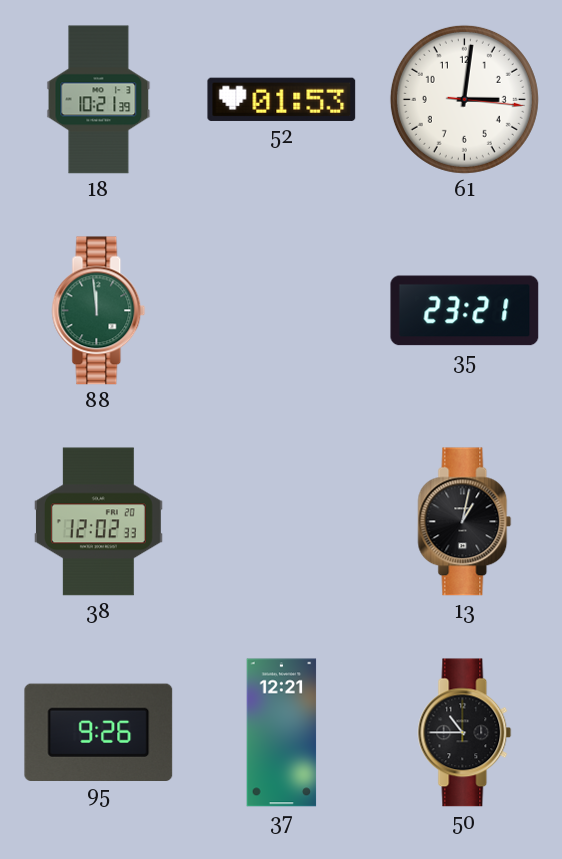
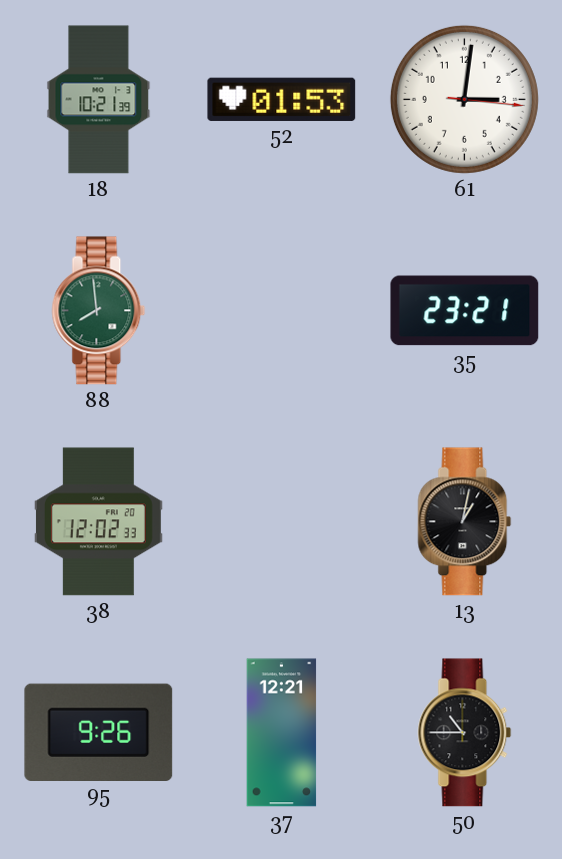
88: 11:59 -> 7:59 (99, 311)
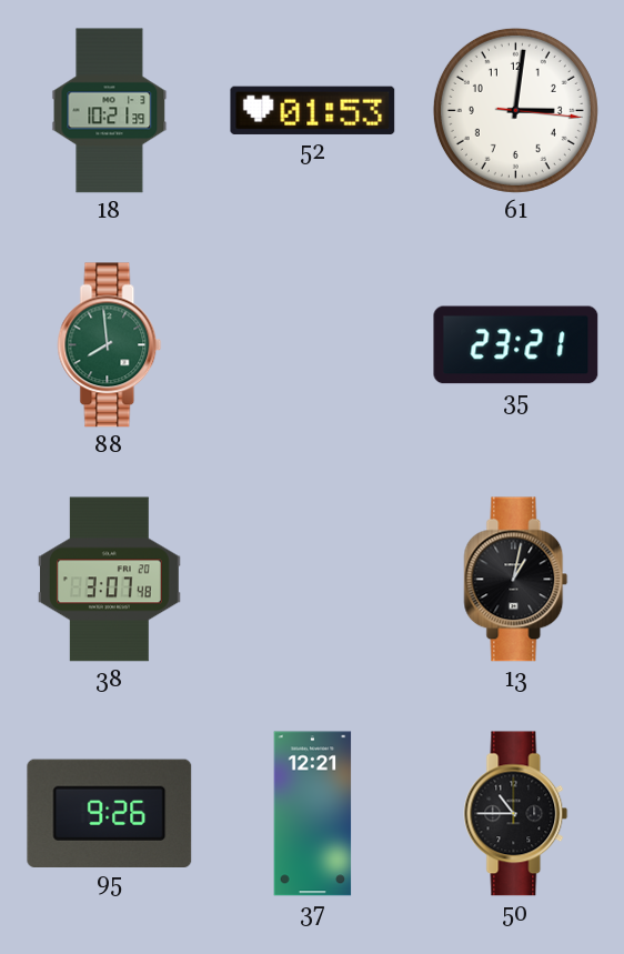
38: 12:02 -> 3:07 (109, 580)
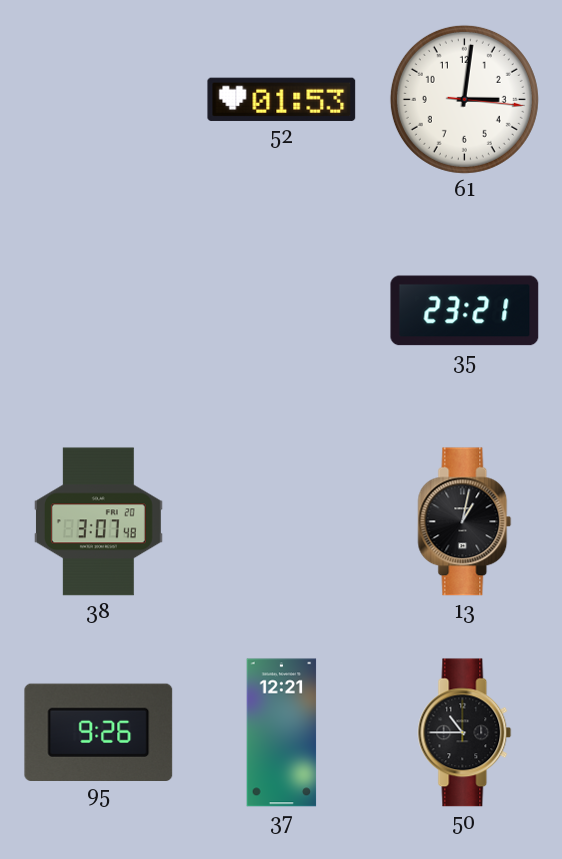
18: 10:21 -> none (110, 111)
88: 7:59 -> none (110, 345)
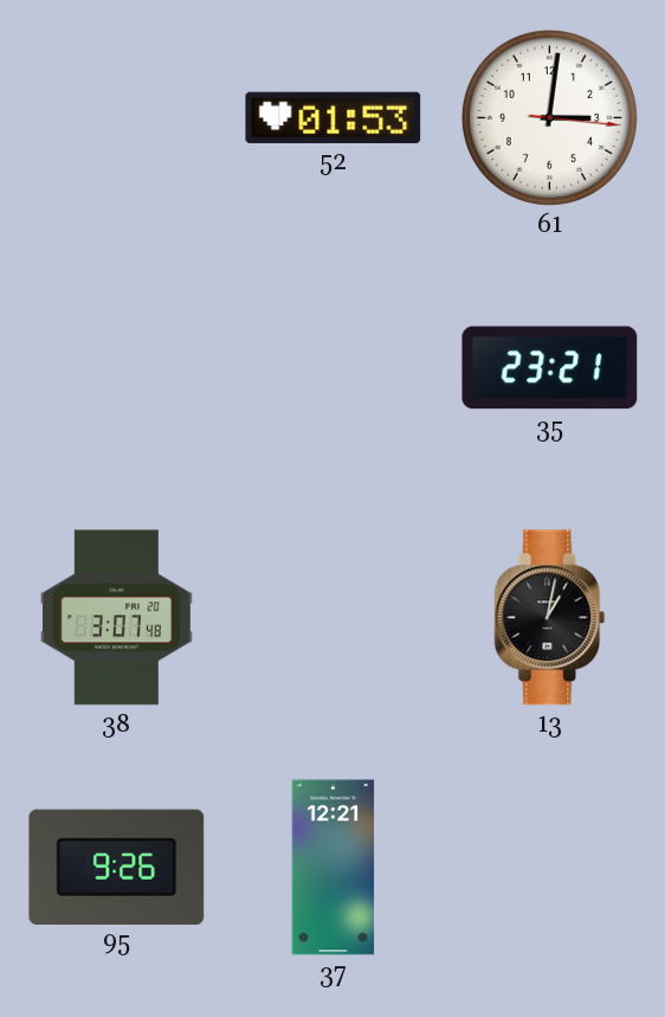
50: 10:45 -> none (465, 733)
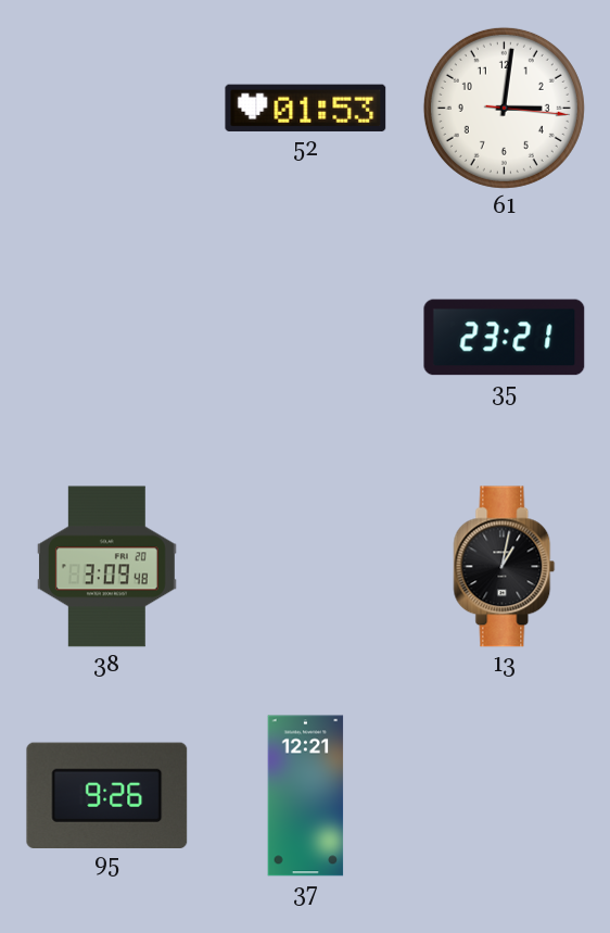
38: 3:07 -> 3:09 (106, 567)
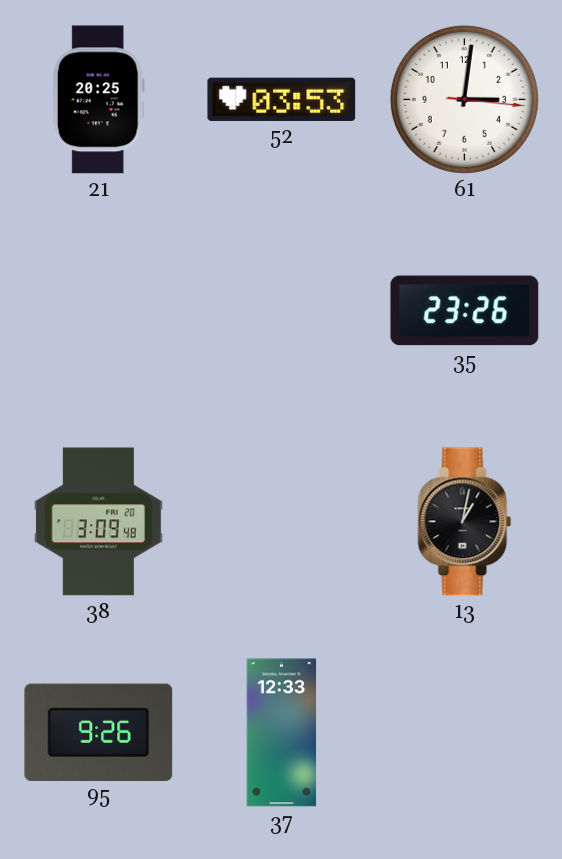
21: none -> 20:25 (98, 100)
52: 01:53 -> 03:53 (282, 99)
35: 23:21 -> 23:26 (465, 311)
37: 12:21 -> 12:33 (282, 733)
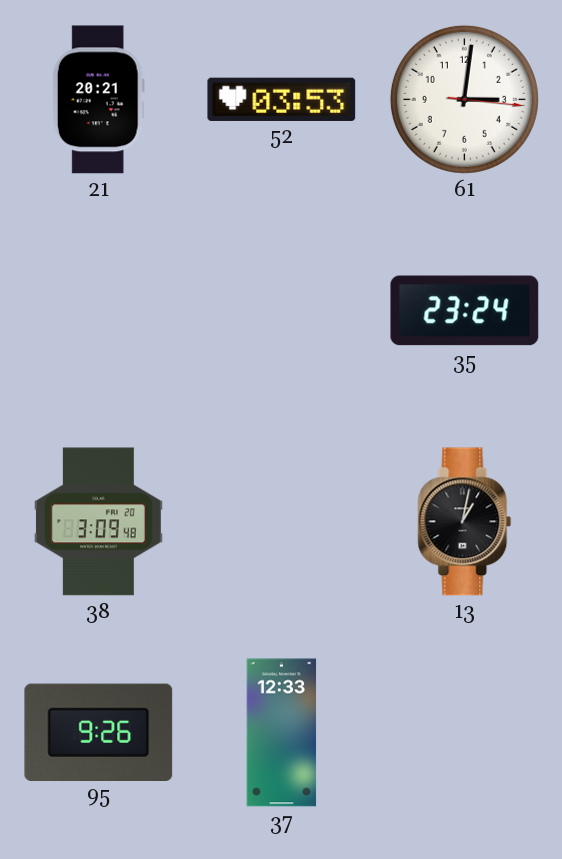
21: 20:25 -> 20:21 (98, 100)
35: 23:26 -> 23:24 (465, 311)
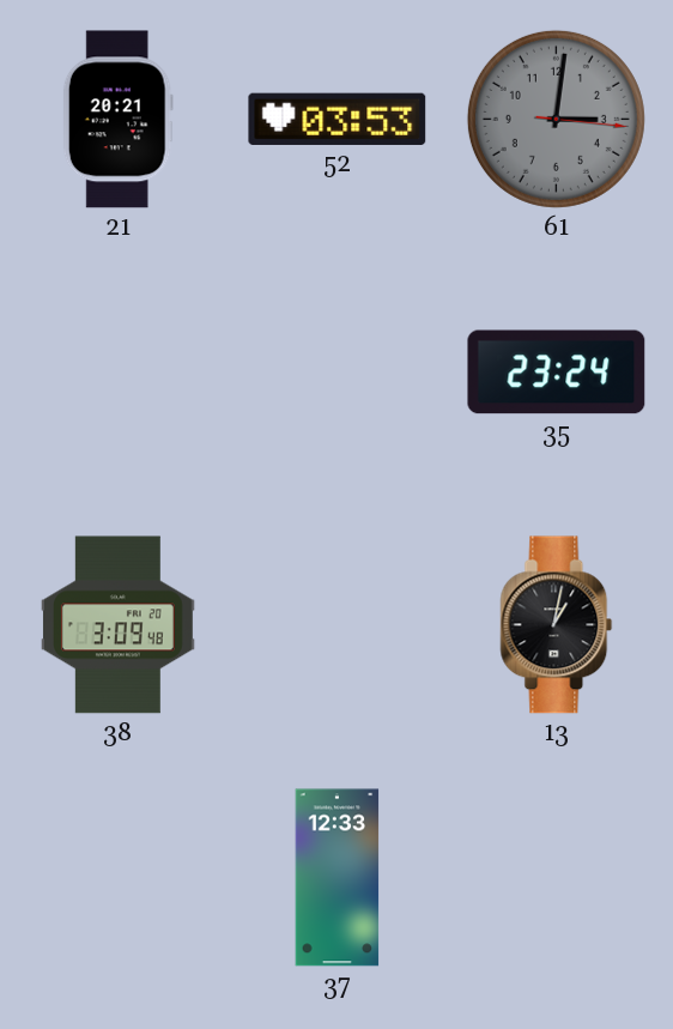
61 dial: white -> grey (556, 119)
95: 9:26 -> none (99, 732)
